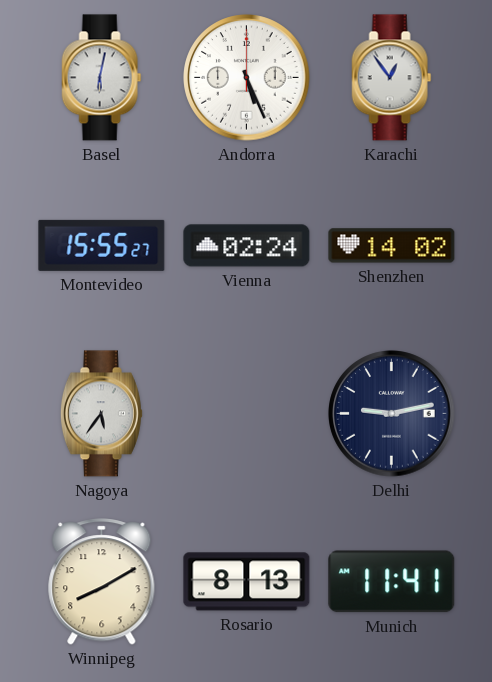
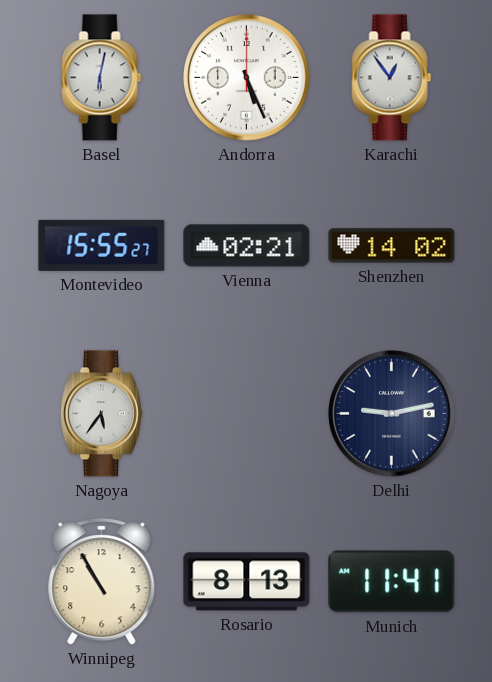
Vienna: 02:24 -> 02:21 (247, 246)
Winnipeg: 8:10 -> 10:55 (102, 582)
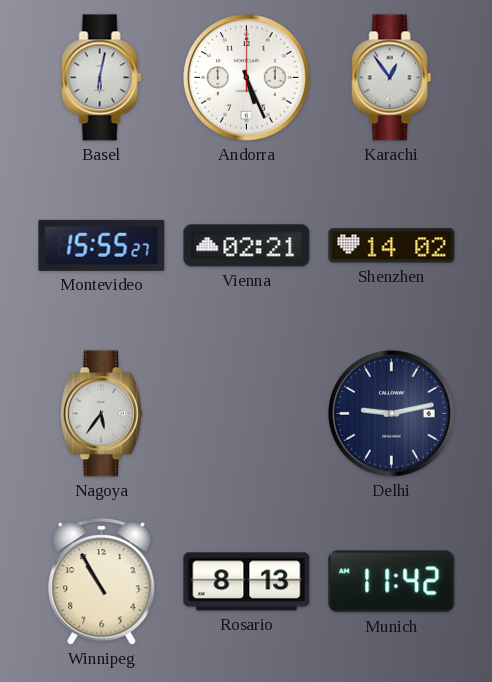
Munich: 11:41 -> 11:42 (392, 582)
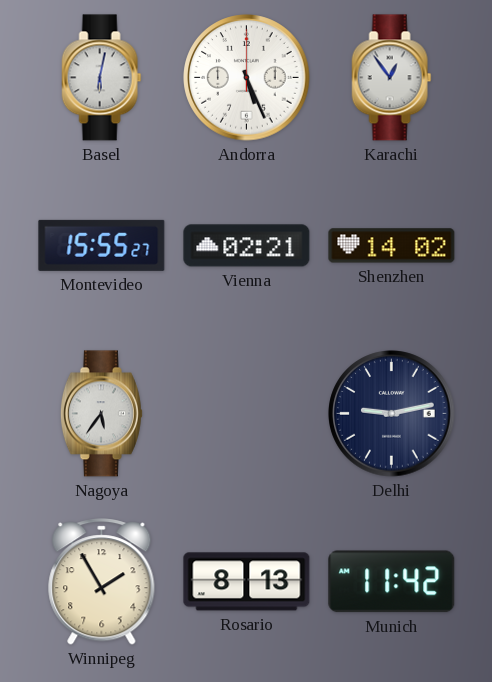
Winnipeg: 10:55 -> 1:55 (102, 582)
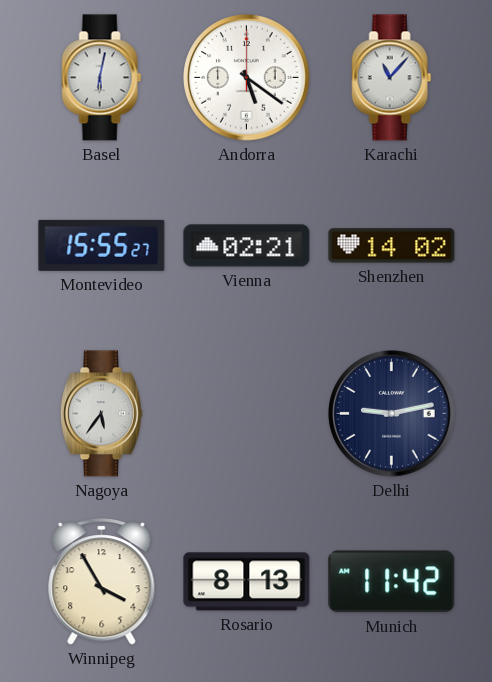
Andorra: 5:26 -> 5:21 (247, 78)
Karachi: 12:54 -> 11:07 (392, 78)
Winnipeg: 1:55 -> 3:55 (102, 582)
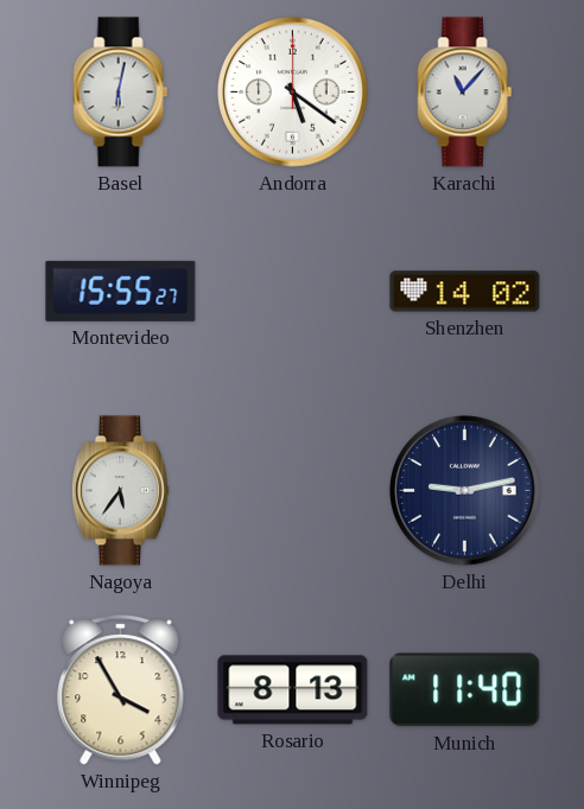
Vienna: 02:21 -> none (247, 246)
Munich: 11:42 -> 11:40 (465, 690)
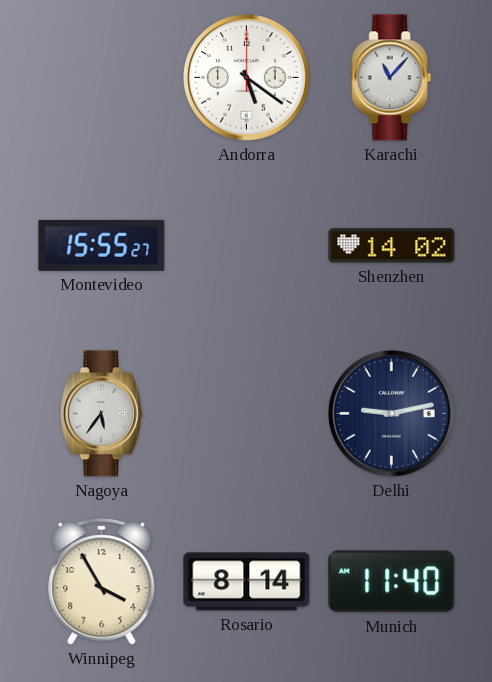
Basel: 6:02 -> none (121, 93)
Rosario: 8:13 -> 8:14 (247, 582)
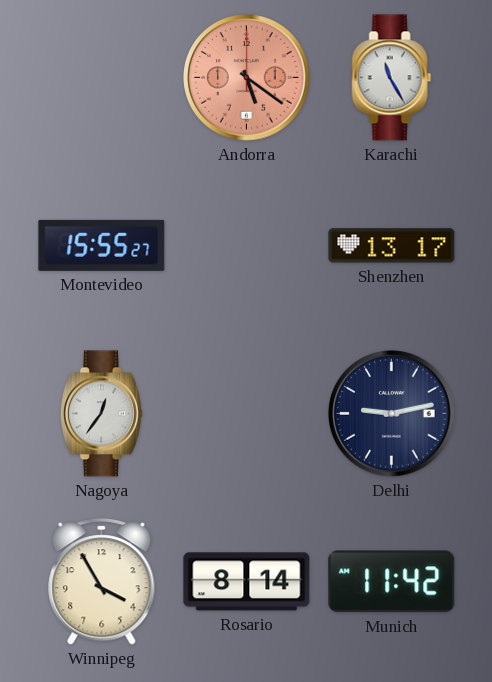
Andorra dial: white -> salmon (247, 78)
Karachi: 11:07 -> 11:25 (392, 78)
Shenzhen: 14:02 -> 13:17 (392, 246)
Nagoya: 5:36 -> 12:36 (101, 414)
Munich: 11:40 -> 11:42 (392, 582)
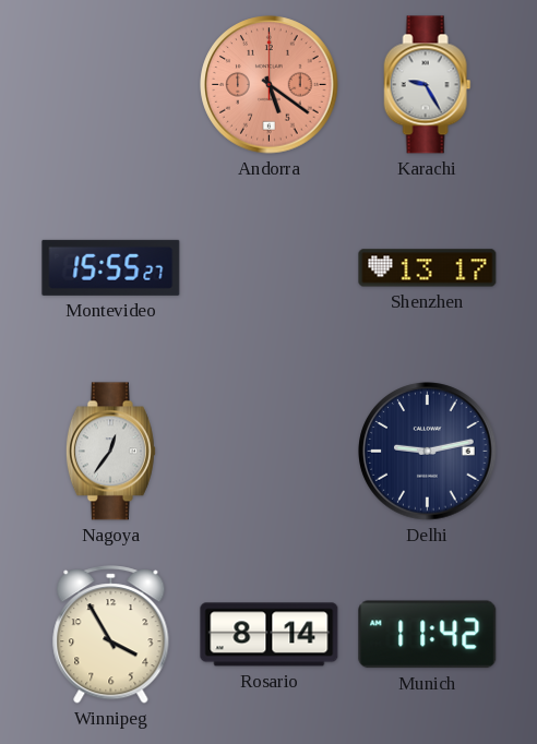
Karachi: 11:25 -> 9:25 (428, 85)
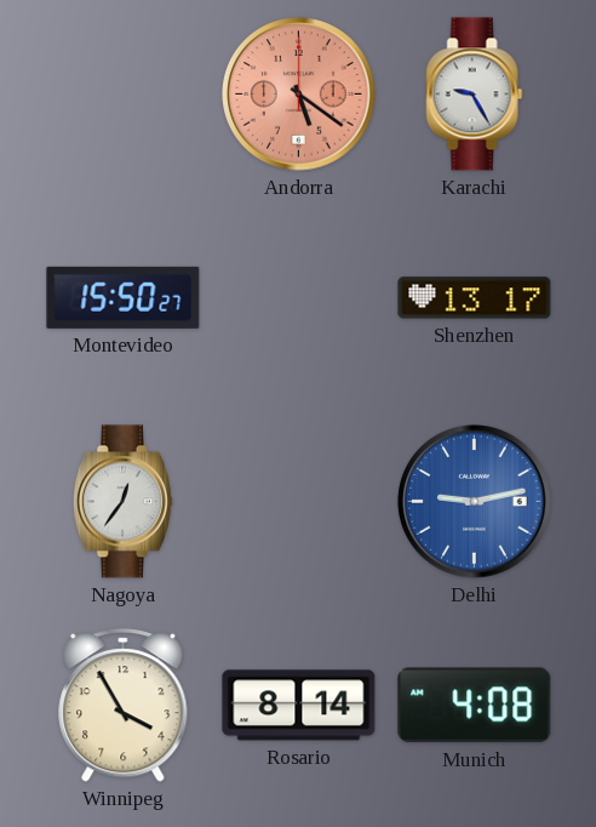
Montevideo: 15:55 -> 15:50 (124, 297)
Delhi dial: navy -> blue (475, 502)
Munich: 11:42 -> 4:08 (475, 706)
